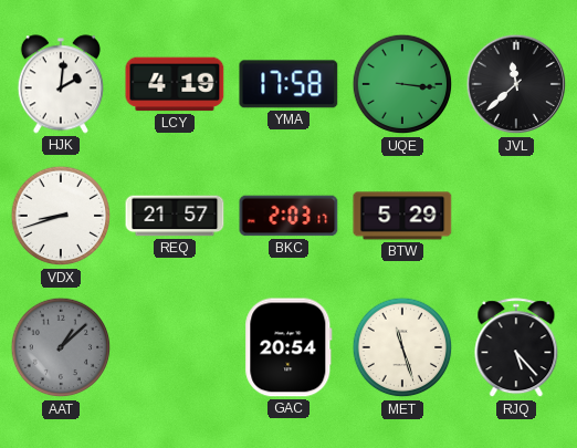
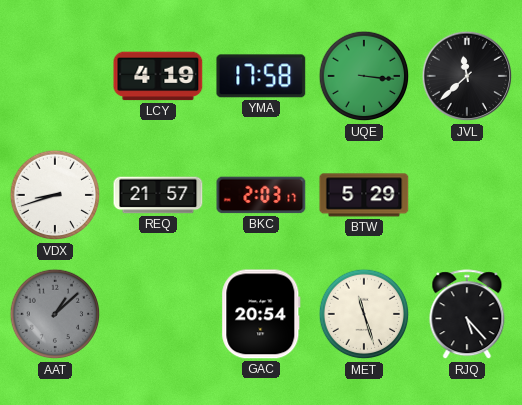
HJK: 2:01 -> none (61, 84)
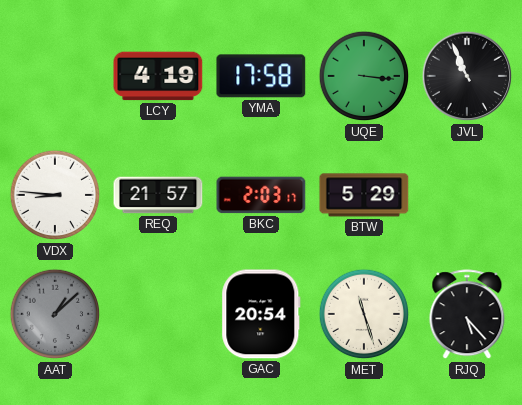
JVL: 11:38 -> 10:56 (467, 76)
VDX: 8:42 -> 8:46 (55, 195)
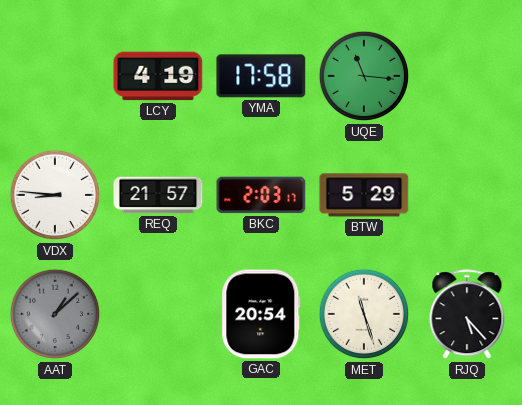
UQE: 3:16 -> 11:16 (364, 76)
JVL: 10:56 -> none (467, 76)
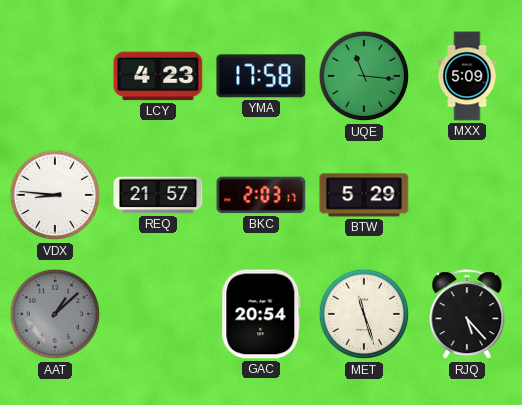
LCY: 4:19 -> 4:23 (158, 76)
MXX: none -> 5:09 (467, 76)
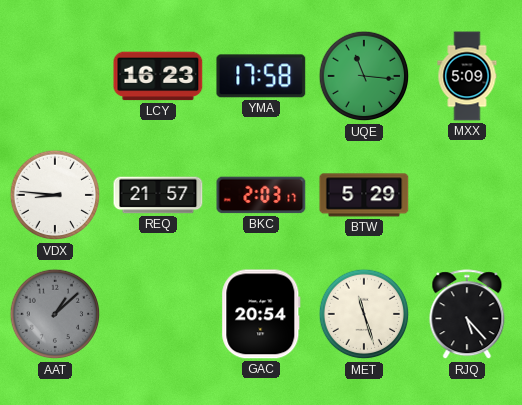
LCY: 4:23 -> 16:23 (158, 76)
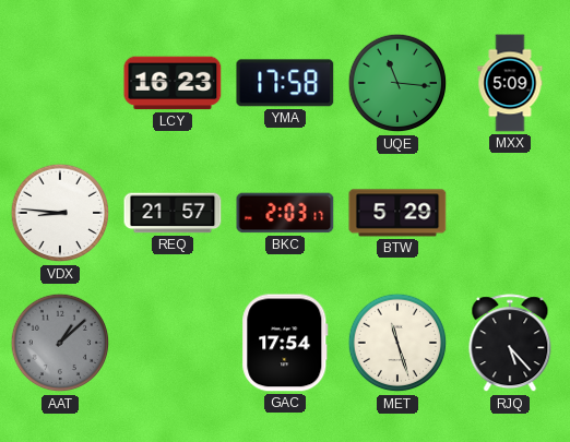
GAC: 20:54 -> 17:54 (285, 343)
